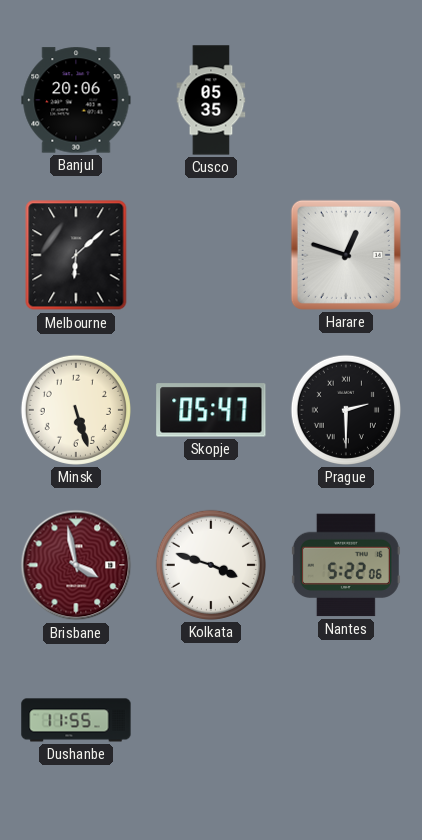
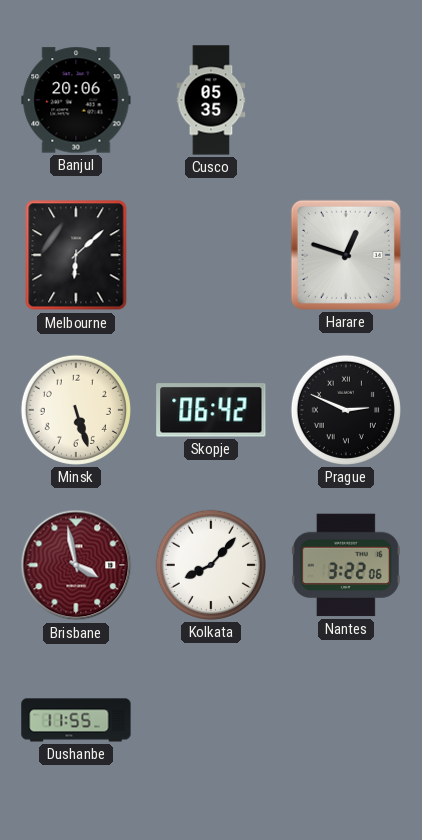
Skopje: 05:47 -> 06:42 (211, 410)
Prague: 2:30 -> 2:49 (346, 410)
Kolkata: 3:48 -> 8:07 (211, 565)
Nantes: 5:22 -> 3:22 (346, 565)
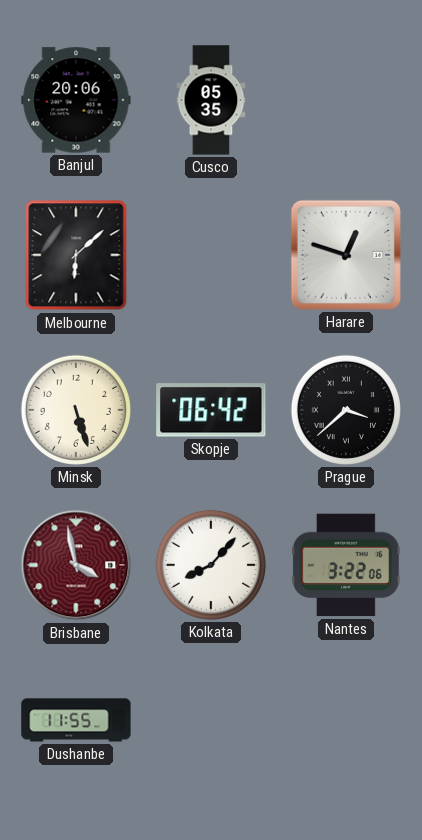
Prague: 2:49 -> 3:38 (346, 410)
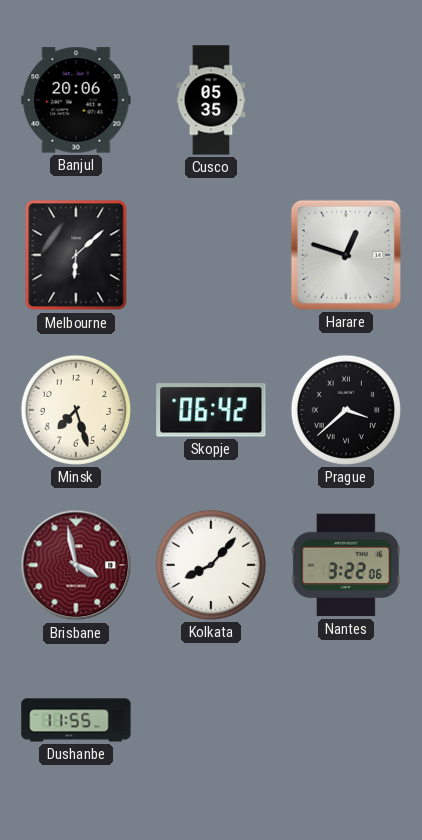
Minsk: 5:27 -> 7:27 (76, 410)
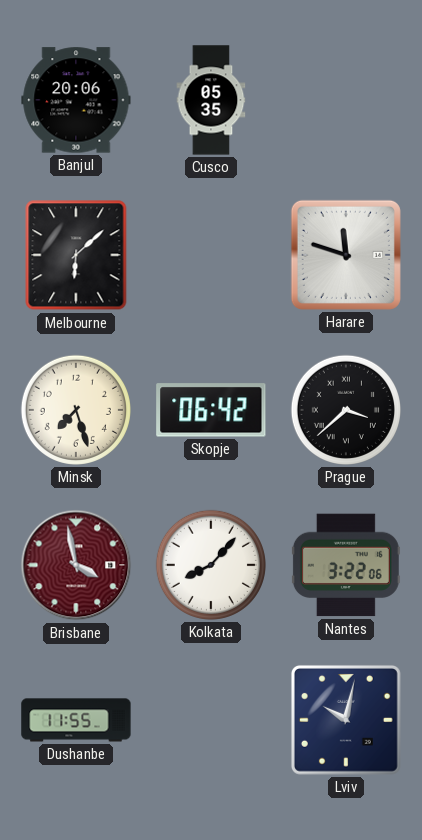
Harare: 12:48 -> 11:48 (346, 255)
Lviv: none -> 10:02 (346, 720)
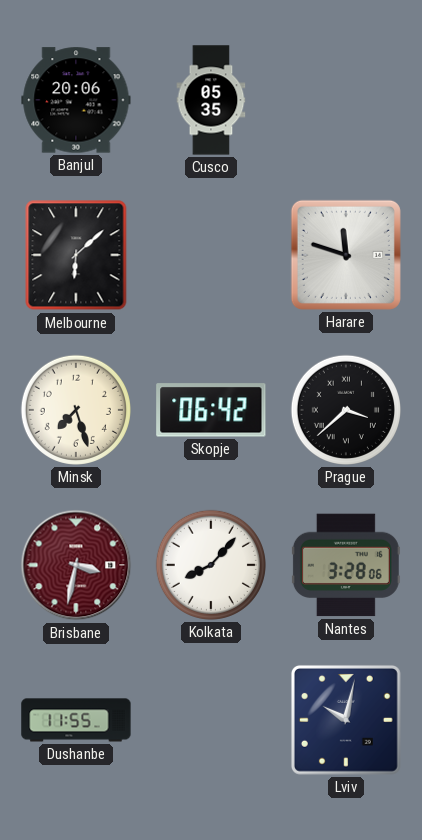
Brisbane: 3:58 -> 3:32 (76, 565)
Nantes: 3:22 -> 3:28 (346, 565)
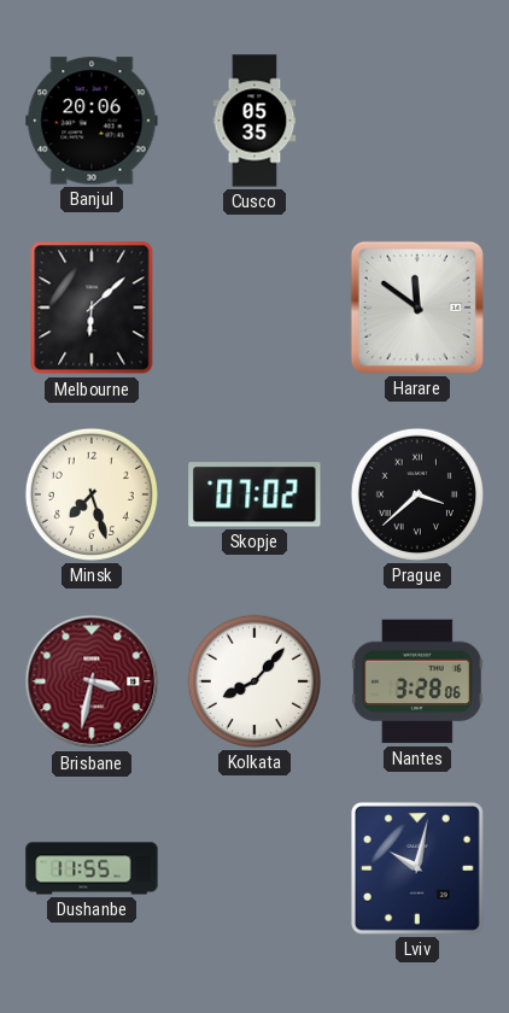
Harare: 11:48 -> 11:51 (417, 308)
Skopje: 06:42 -> 07:02 (255, 494)
